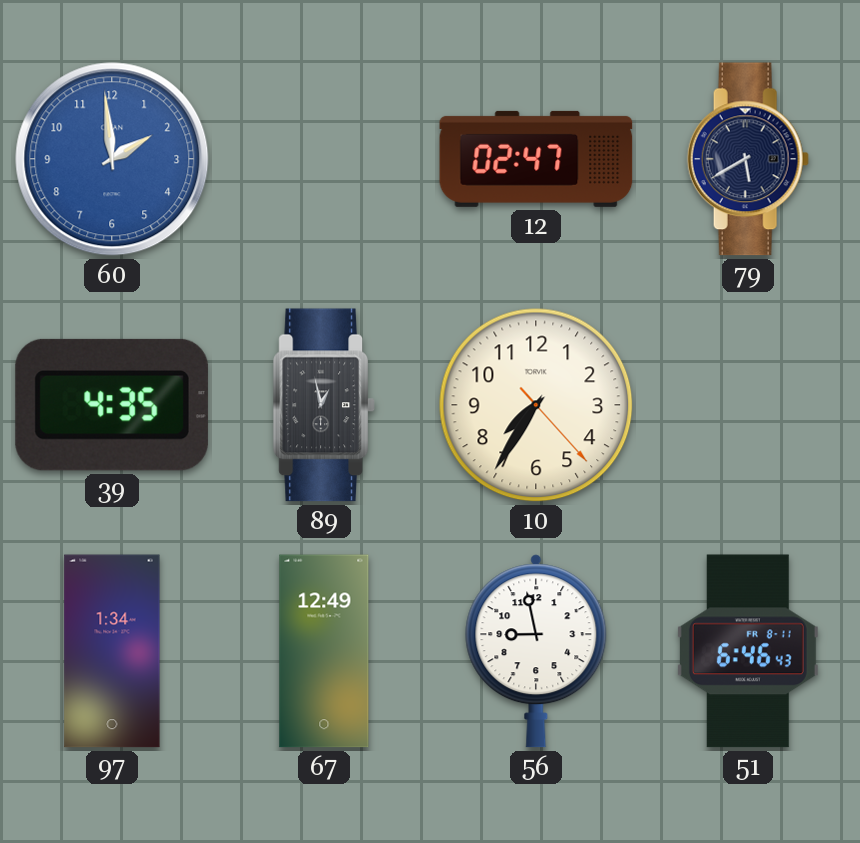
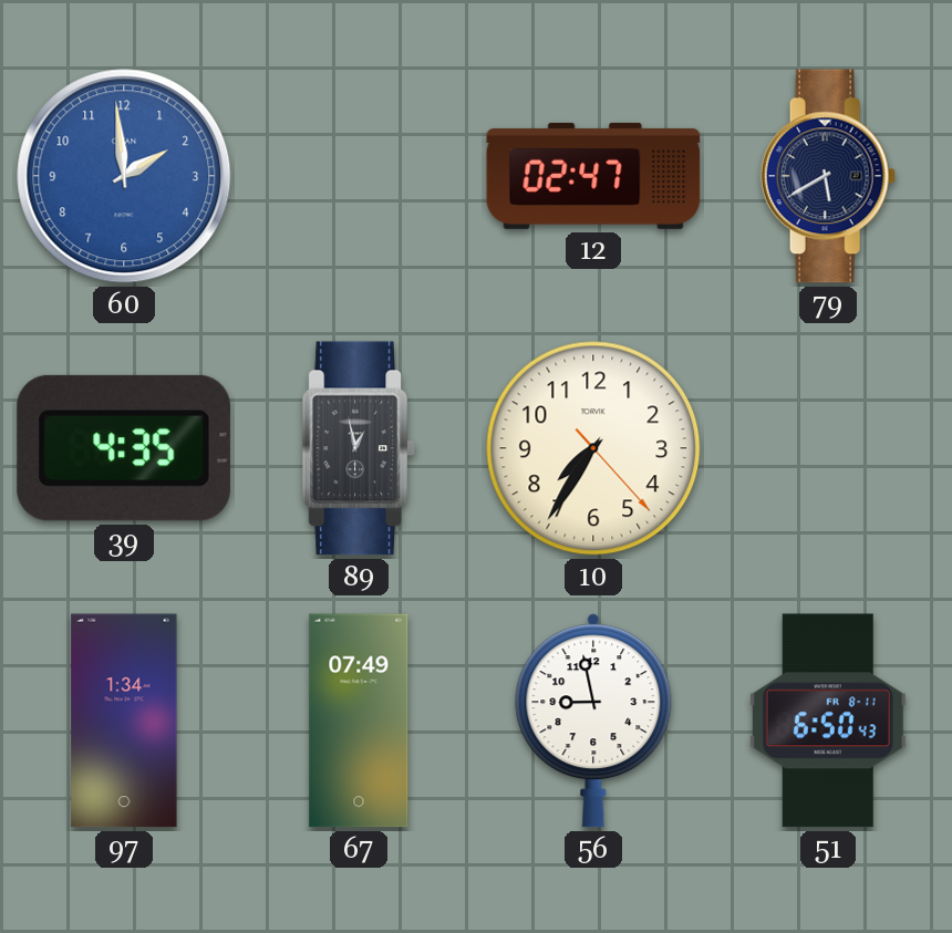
67: 12:49 -> 07:49 (359, 721)
51: 6:46 -> 6:50 (828, 721)
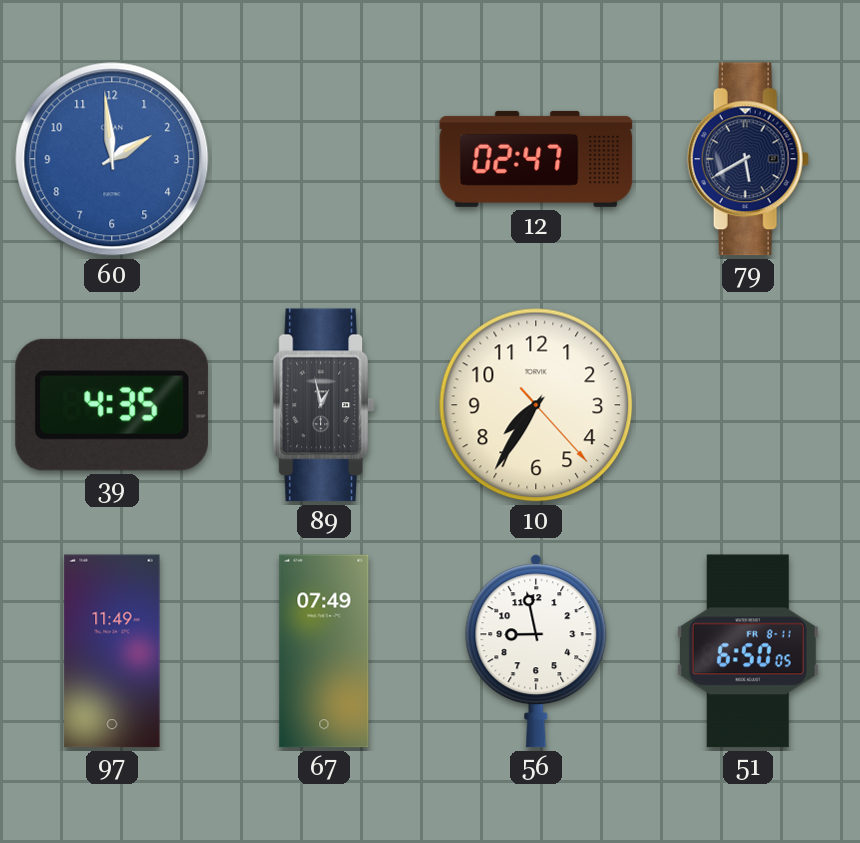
97: 1:34 -> 11:49 (112, 651)
51: 6:50:43 -> 6:50:05 (748, 651)
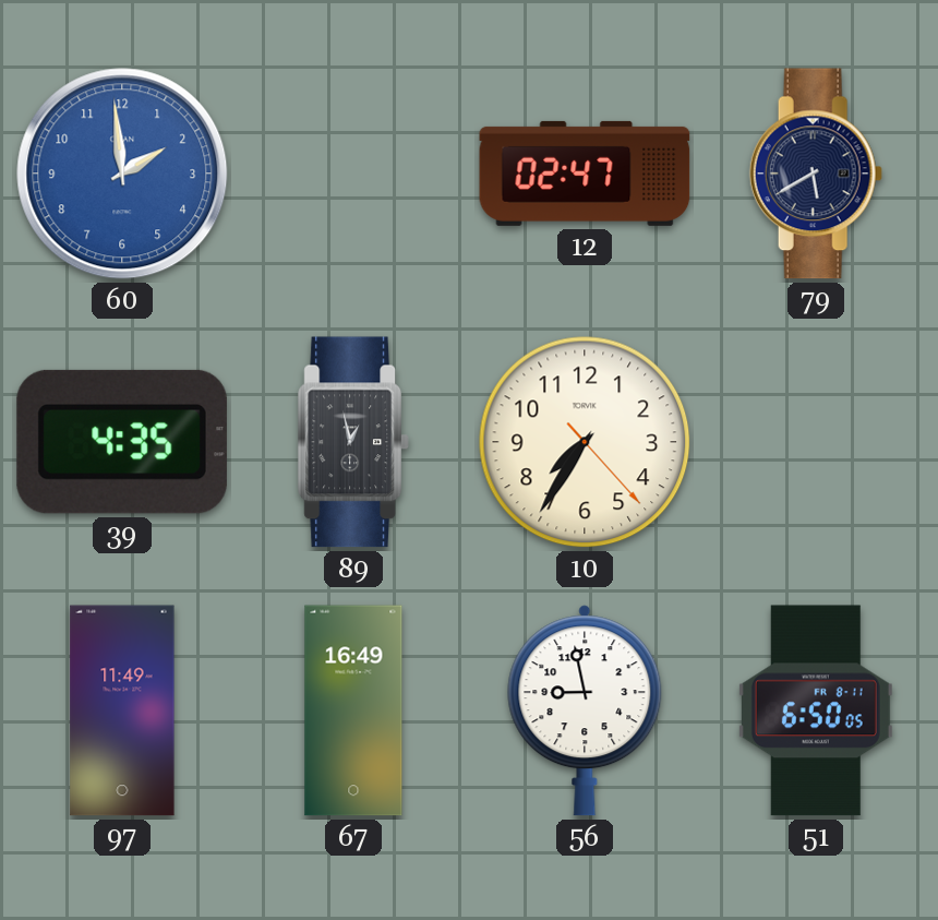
67: 07:49 -> 16:49 (353, 710)
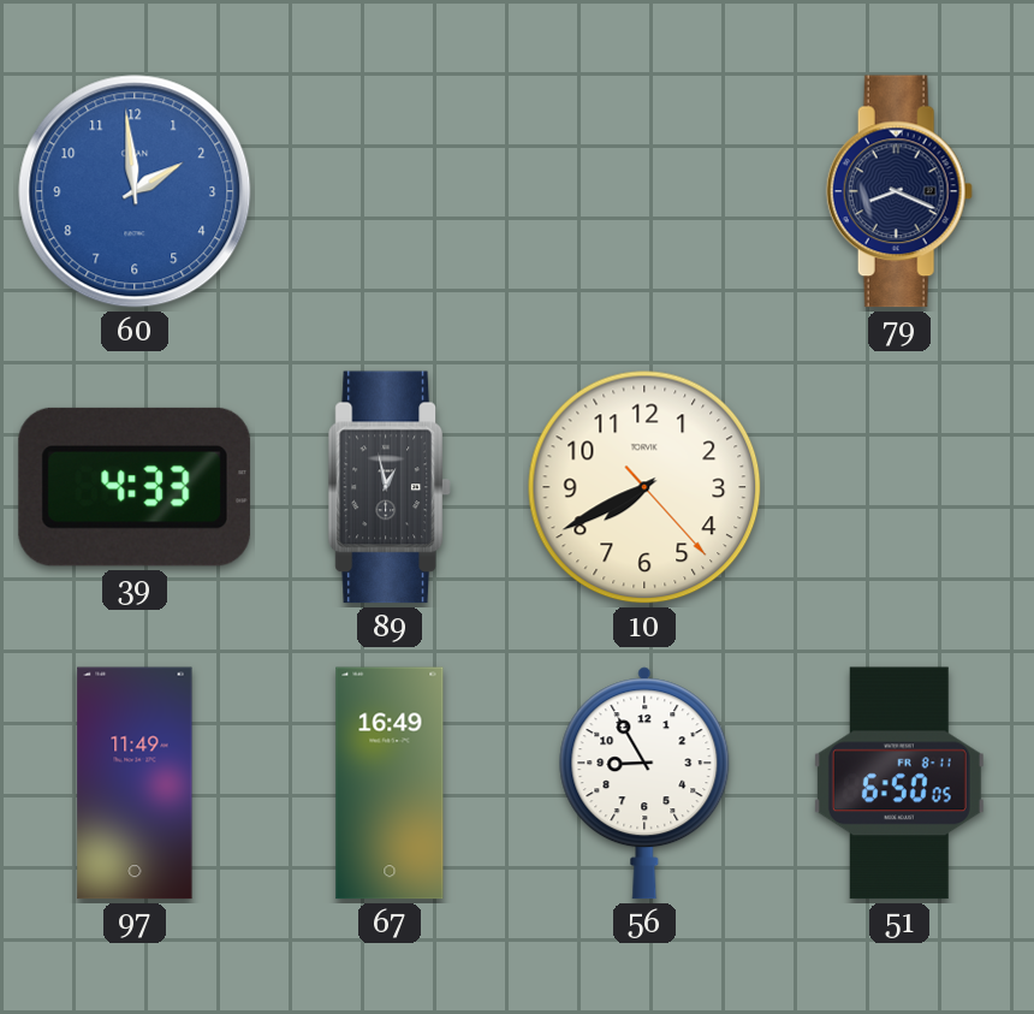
12: 02:47 -> none (585, 174)
79: 5:40 -> 8:19 (899, 191)
39: 4:35 -> 4:33 (135, 487)
10: 7:35 -> 7:40 (644, 487)
56: 8:58 -> 8:55 (644, 783)
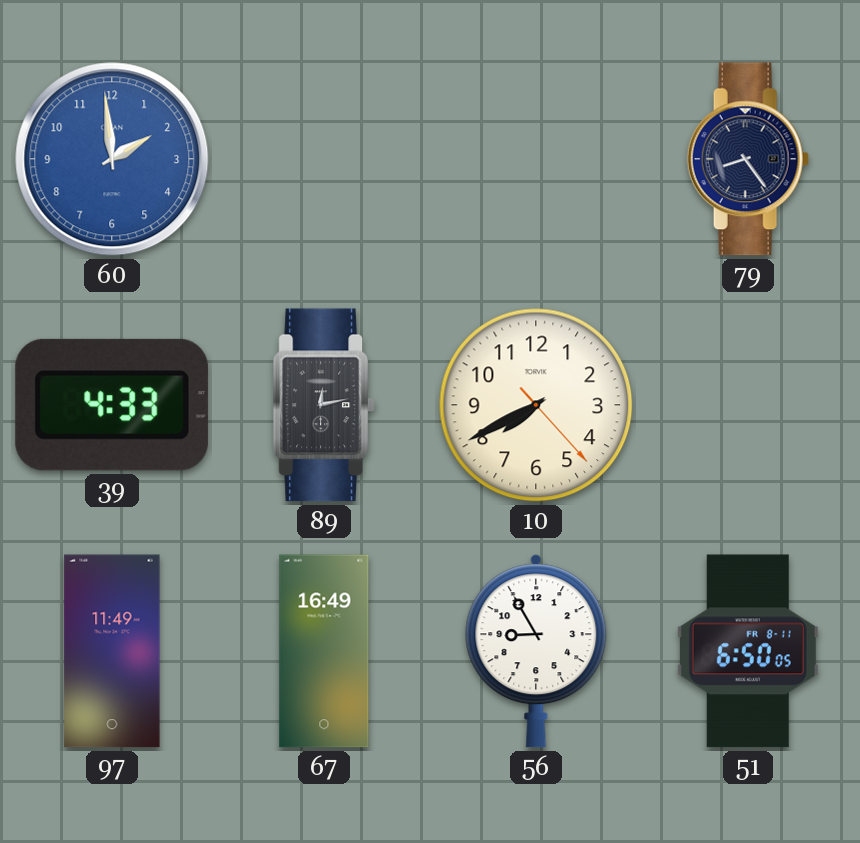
79: 8:19 -> 8:24 (748, 159)
89: 12:58 -> 12:13 (324, 405)
